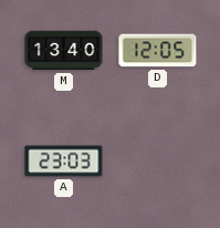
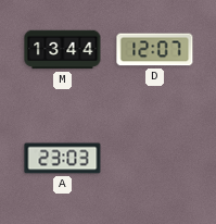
M: 13:40 -> 13:44 (63, 50)
D: 12:05 -> 12:07 (155, 50)
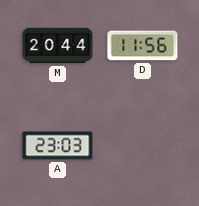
M: 13:44 -> 20:44 (58, 46)
D: 12:07 -> 11:56 (143, 46)
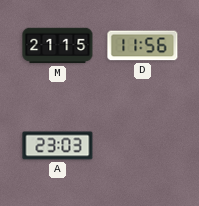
M: 20:44 -> 21:15 (58, 46)
